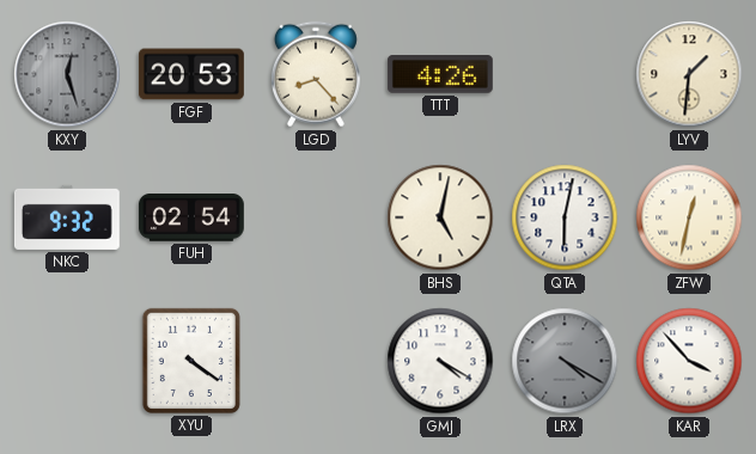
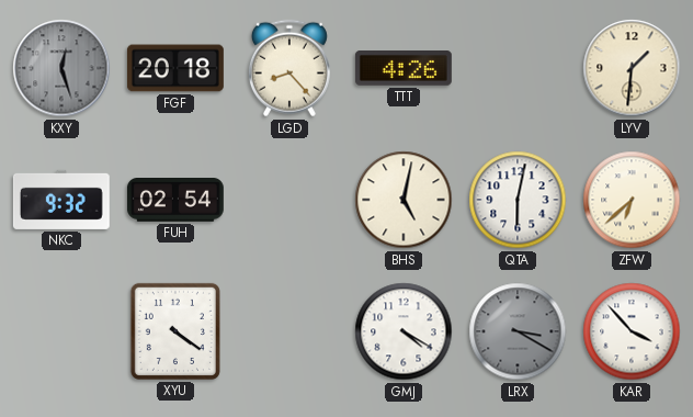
FGF: 20:53 -> 20:18 (175, 68)
ZFW: 12:32 -> 6:38 (632, 200)
LRX: 4:20 -> 3:20 (518, 331)
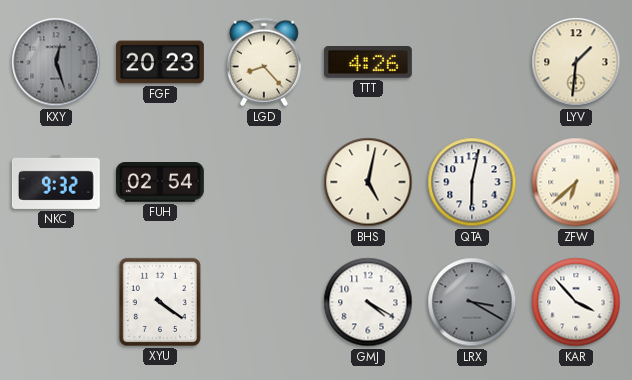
FGF: 20:18 -> 20:23 (160, 62)
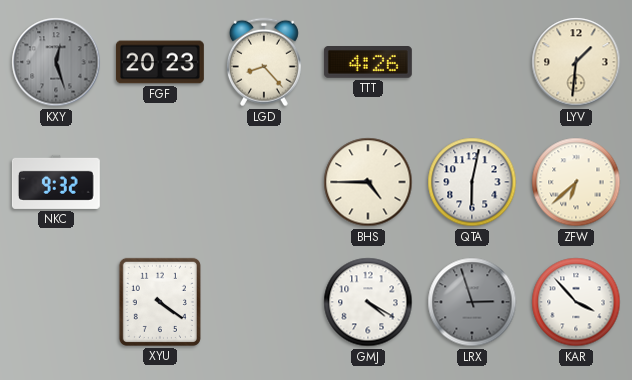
FUH: 02:54 -> none (160, 183)
BHS: 5:02 -> 4:45 (368, 182)
LRX: 3:20 -> 2:57 (472, 302)
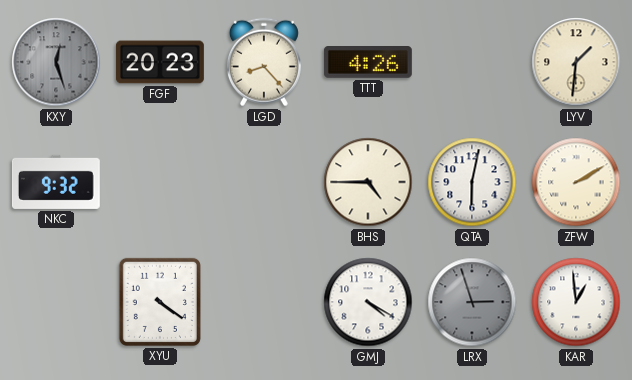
ZFW: 6:38 -> 2:10 (576, 182)
KAR: 3:53 -> 12:59 (576, 302)
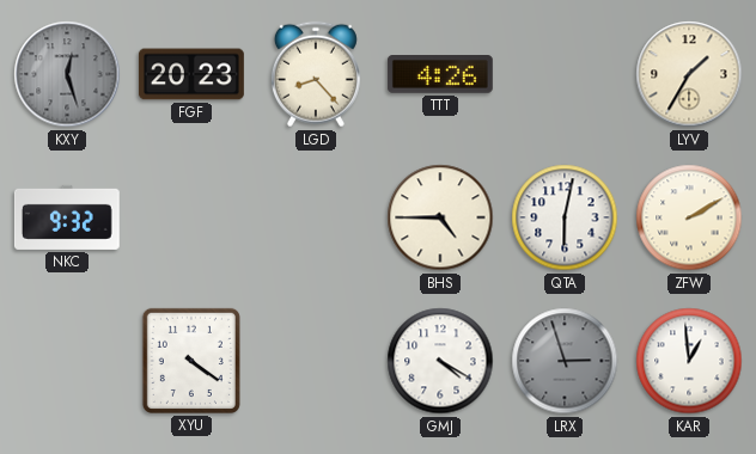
LYV: 1:31 -> 1:35 (689, 74)
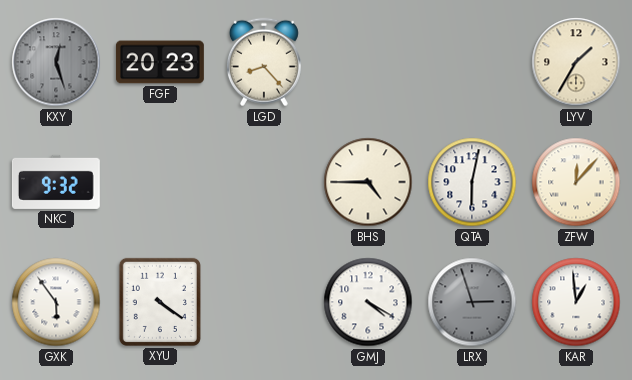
TTT: 4:26 -> none (440, 75)
ZFW: 2:10 -> 12:07 (576, 182)
GXK: none -> 5:54 (56, 302)
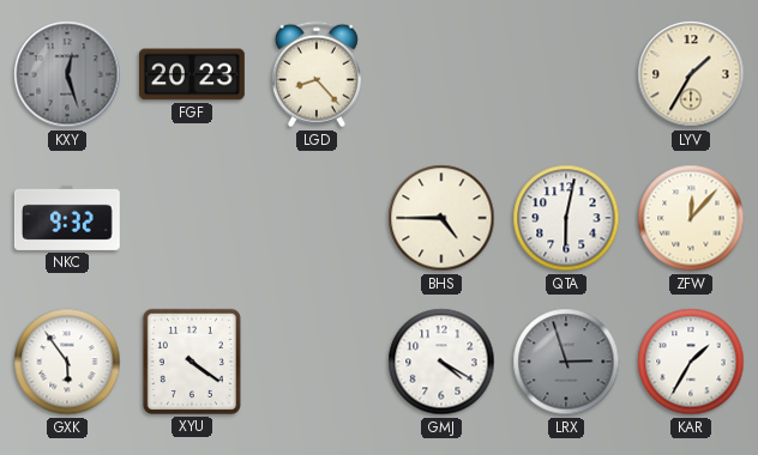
KAR: 12:59 -> 1:35 (691, 362)
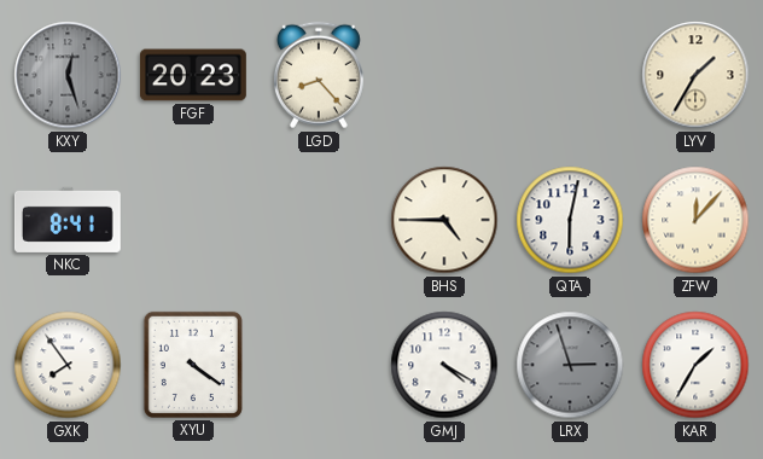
NKC: 9:32 -> 8:41 (68, 220)
GXK: 5:54 -> 7:54 (68, 365)
